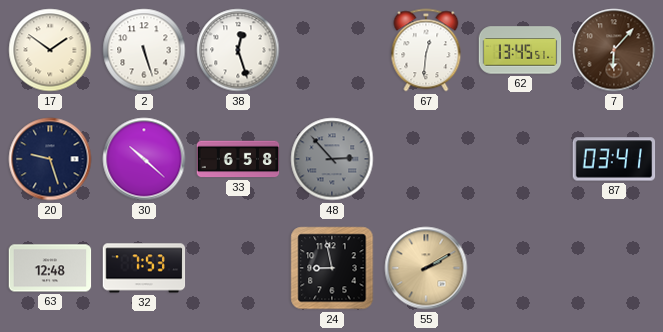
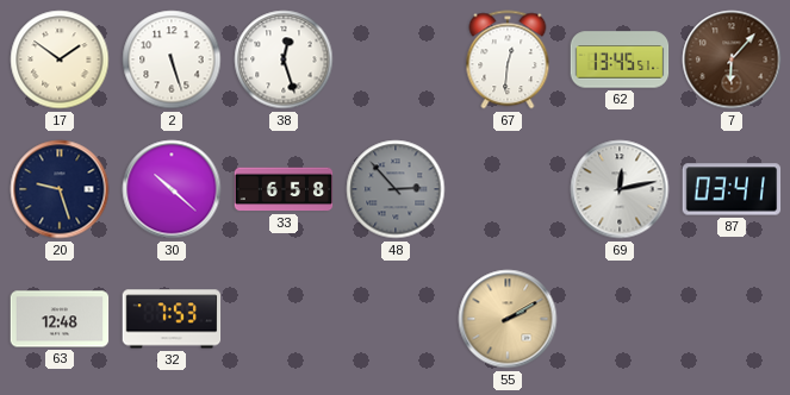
69: none -> 12:13 (620, 189)
24: 8:58 -> none (332, 268)
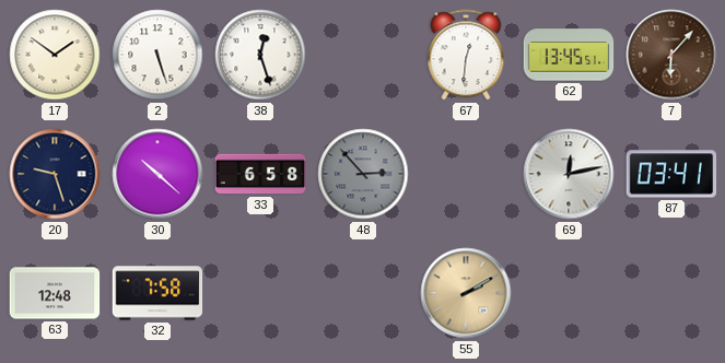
32: 7:53 -> 7:58 (157, 293)
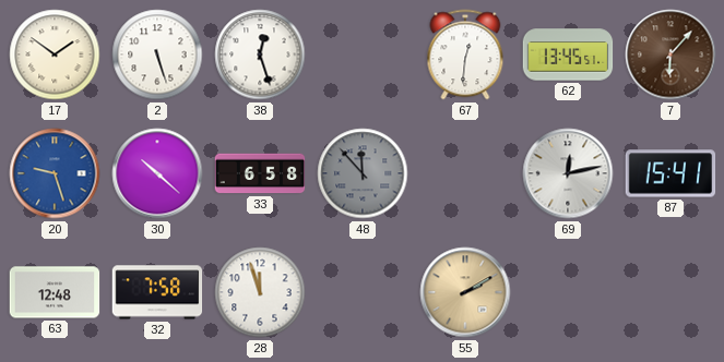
20 dial: navy -> blue (55, 173)
48: 2:53 -> 11:53 (363, 173)
87: 03:41 -> 15:41 (670, 173)
28: none -> 11:57 (260, 292)
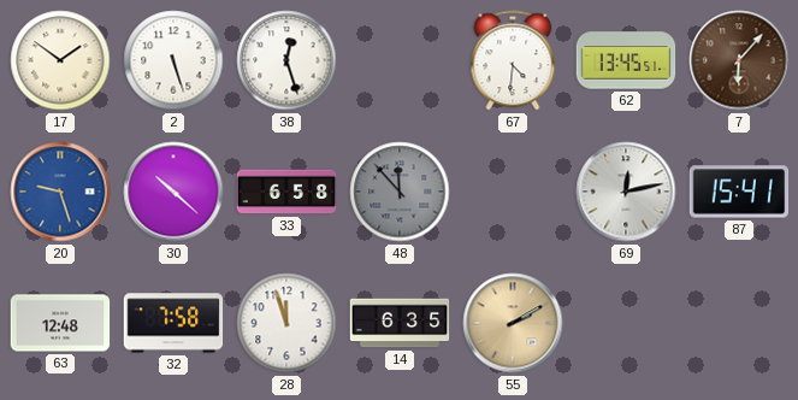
67: 12:31 -> 4:31 (513, 60)
14: none -> 6:35 (400, 323)
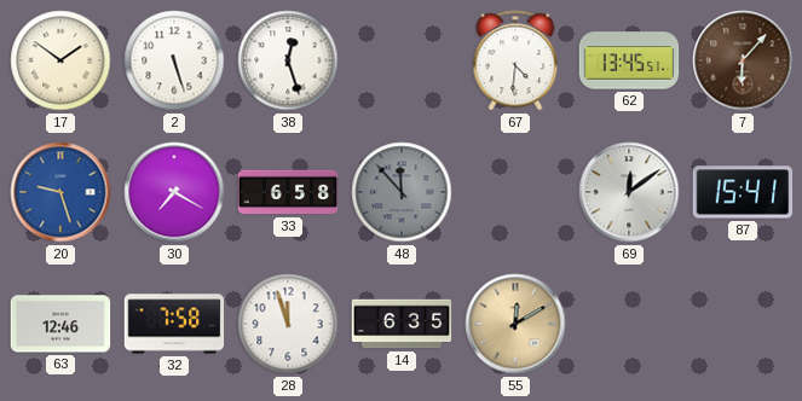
30: 10:22 -> 7:20 (174, 192)
69: 12:13 -> 12:09 (629, 192)
63: 12:48 -> 12:46 (60, 324)
55: 2:10 -> 12:10 (515, 324)
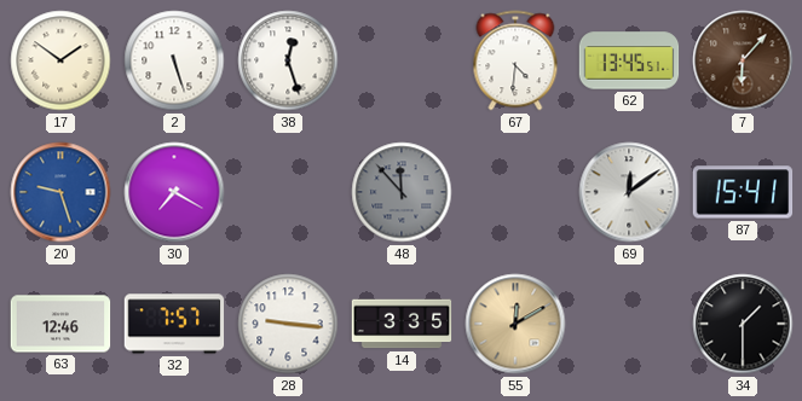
33: 6:58 -> none (288, 192)
32: 7:58 -> 7:57 (174, 324)
28: 11:57 -> 9:16 (288, 324)
14: 6:35 -> 3:35 (402, 324)
34: none -> 1:30 (743, 324)
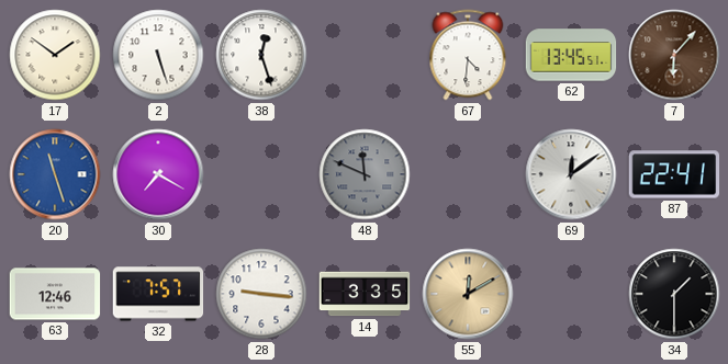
20: 9:27 -> 11:27 (55, 174)
48: 11:53 -> 11:49 (365, 174)
87: 15:41 -> 22:41 (674, 174)
